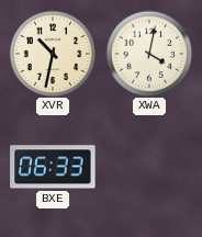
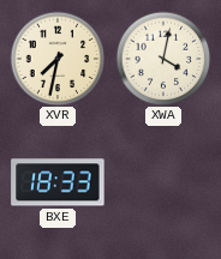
XVR: 10:32 -> 7:32 (58, 59)
BXE: 06:33 -> 18:33 (58, 182)
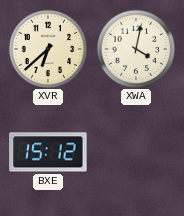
XVR: 7:32 -> 6:38 (48, 49)
BXE: 18:33 -> 15:12 (48, 152)
